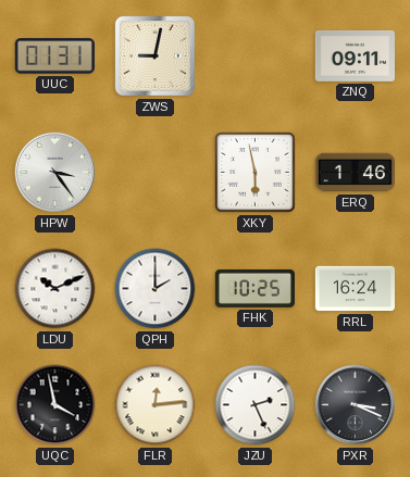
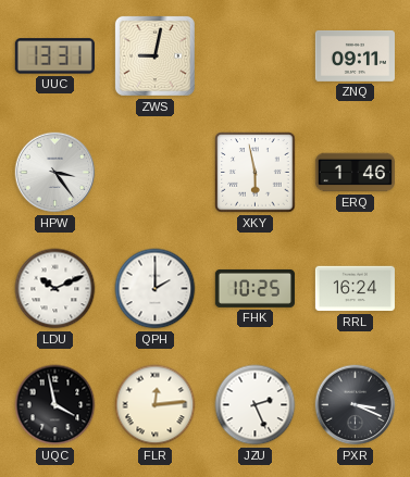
UUC: 01:31 -> 13:31 (54, 57)
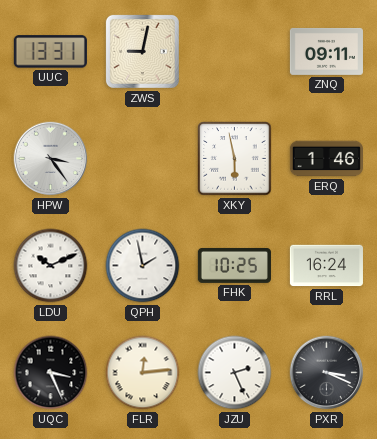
QPH: 2:00 -> 1:58 (143, 266)
UQC: 3:58 -> 3:26 (51, 373)
